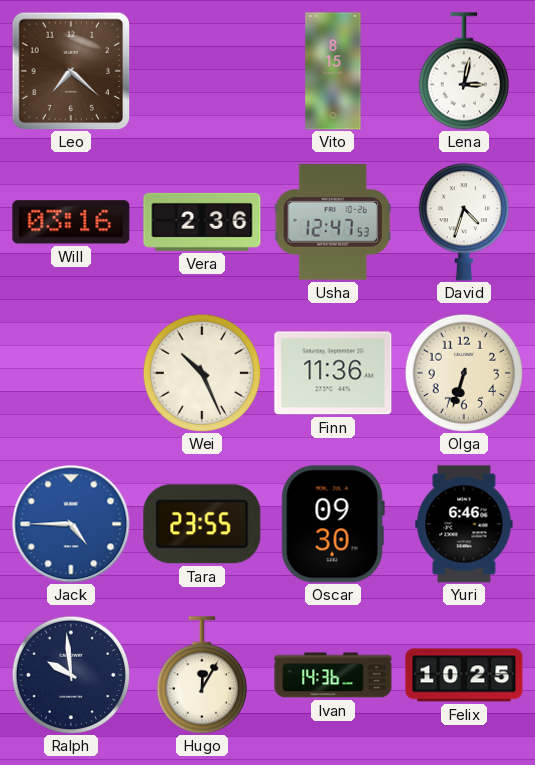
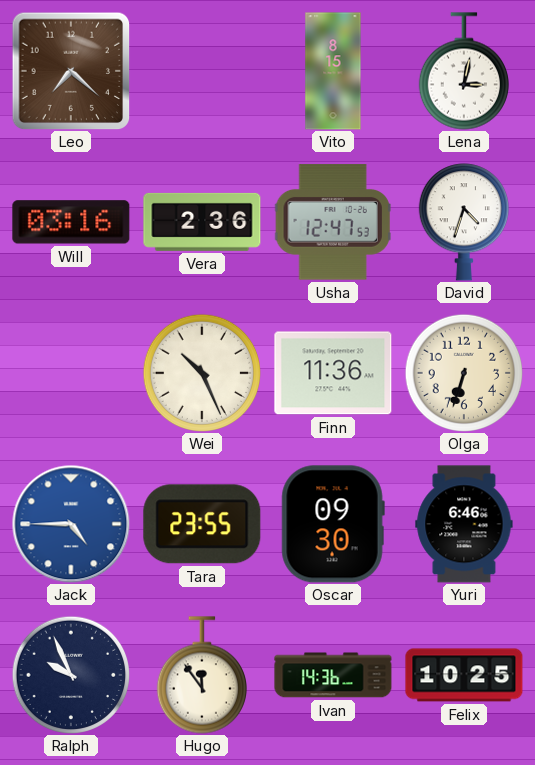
Ralph: 9:59 -> 9:56 (70, 674)
Hugo: 12:05 -> 11:54 (202, 675)
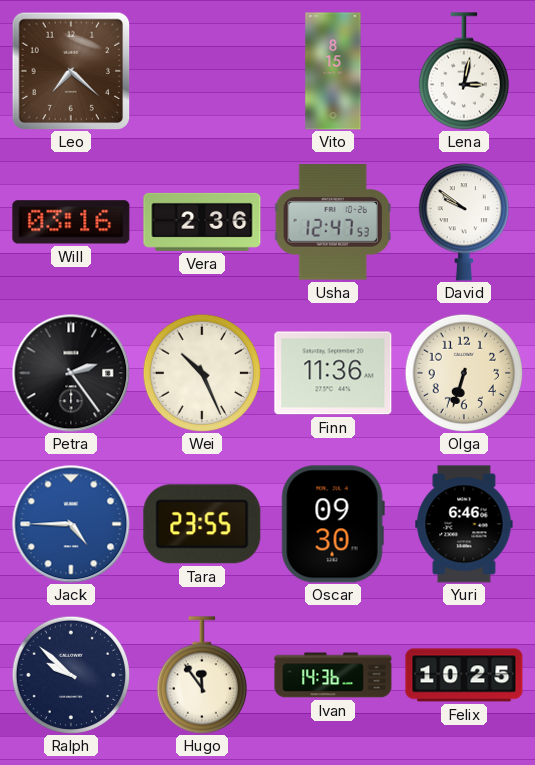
David: 4:33 -> 9:51 (464, 222)
Petra: none -> 2:24 (71, 373)
Ralph: 9:56 -> 9:52 (70, 674)
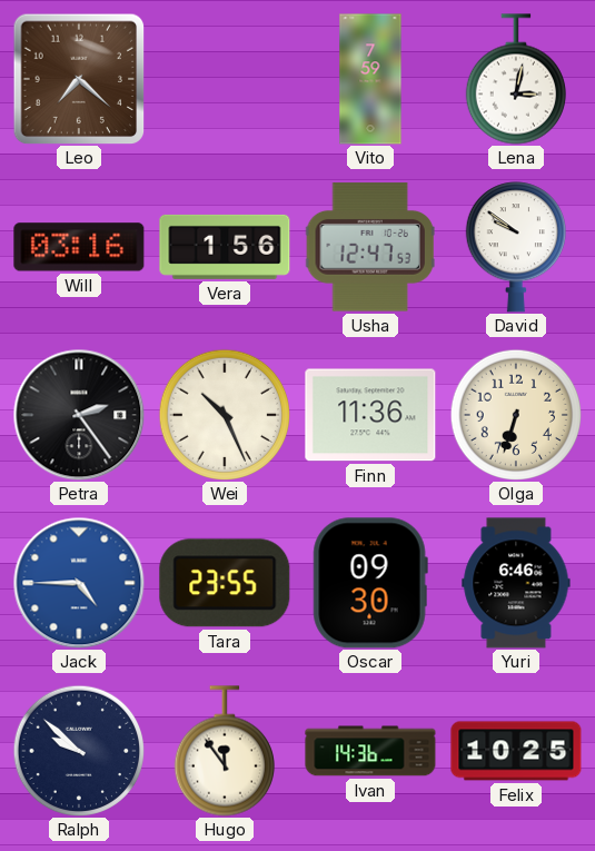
Vito: 8:15 -> 7:59 (370, 79)
Vera: 2:36 -> 1:56 (225, 247)
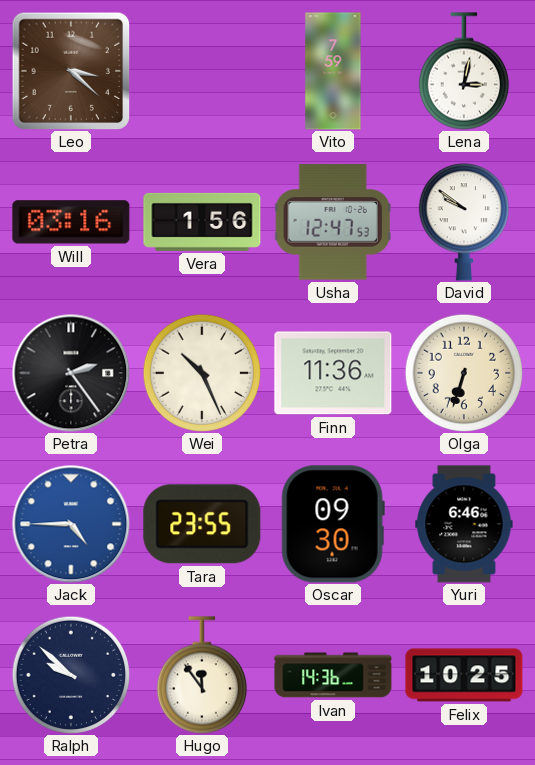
Leo: 7:22 -> 3:22 (71, 71)
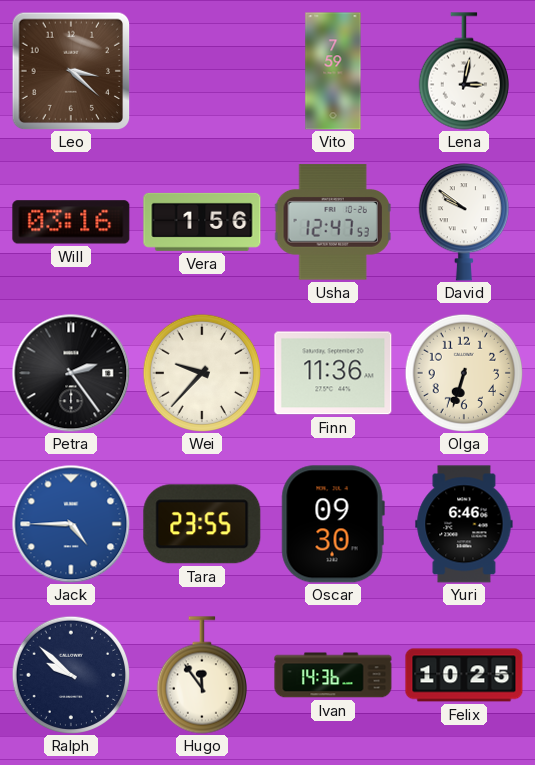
Wei: 10:26 -> 9:37 (201, 372)
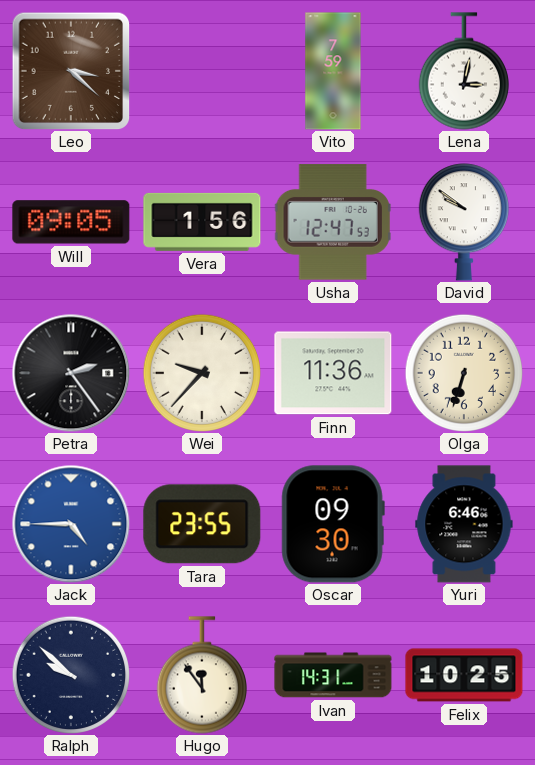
Will: 03:16 -> 09:05 (71, 222)
Ivan: 14:36 -> 14:31 (333, 675)
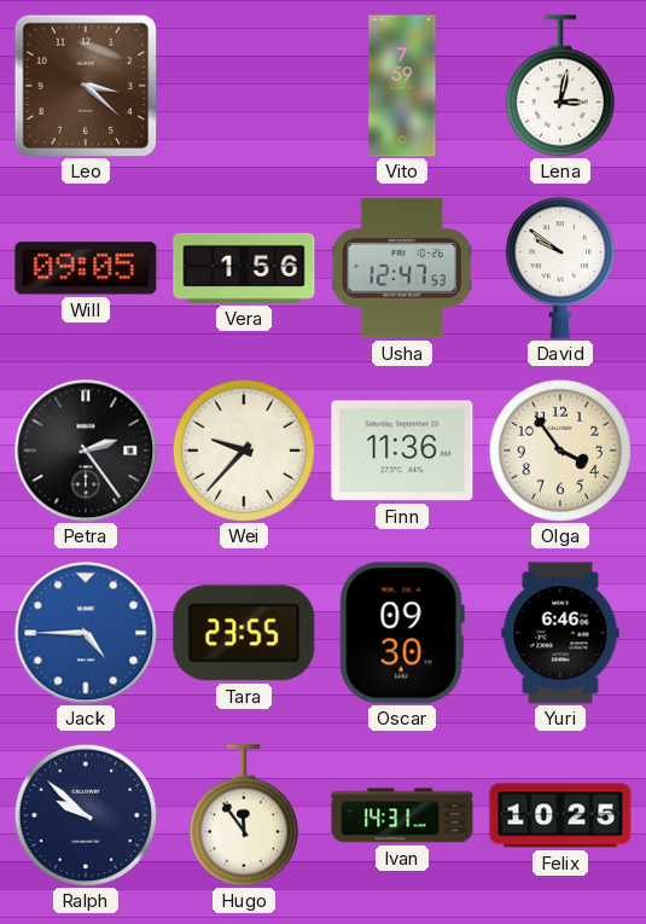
Olga: 6:33 -> 3:54 (559, 449)
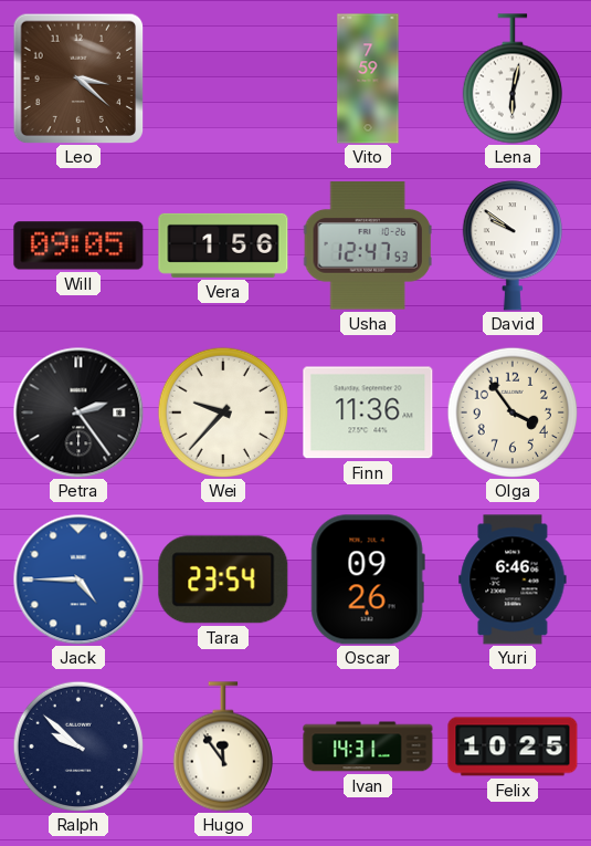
Lena: 3:02 -> 6:02 (513, 79)
Tara: 23:55 -> 23:54 (223, 579)
Oscar: 09:30 -> 09:26 (368, 579)
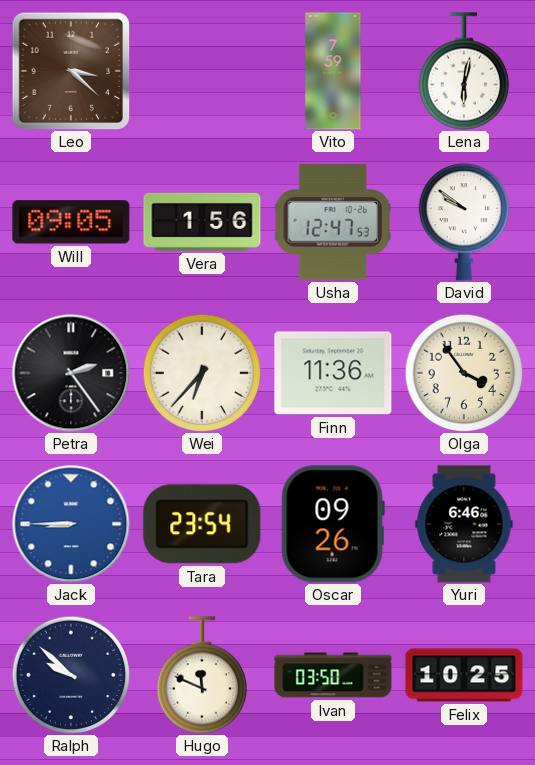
Wei: 9:37 -> 6:37 (201, 372)
Jack: 4:45 -> 8:45 (71, 524)
Hugo: 11:54 -> 11:49 (202, 675)
Ivan: 14:31 -> 03:50 (333, 675)
